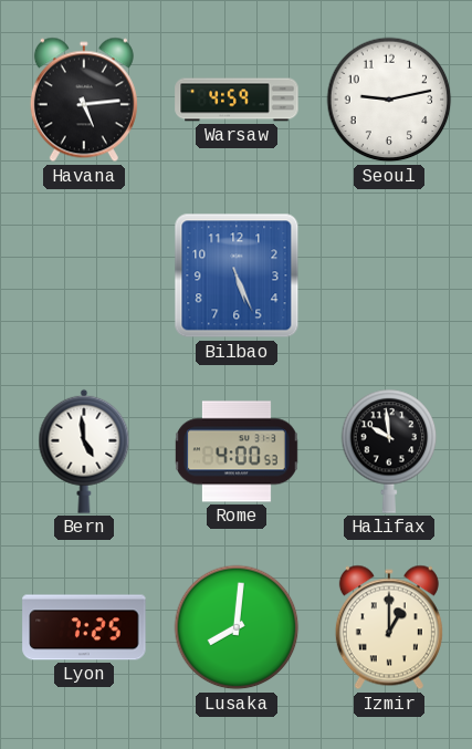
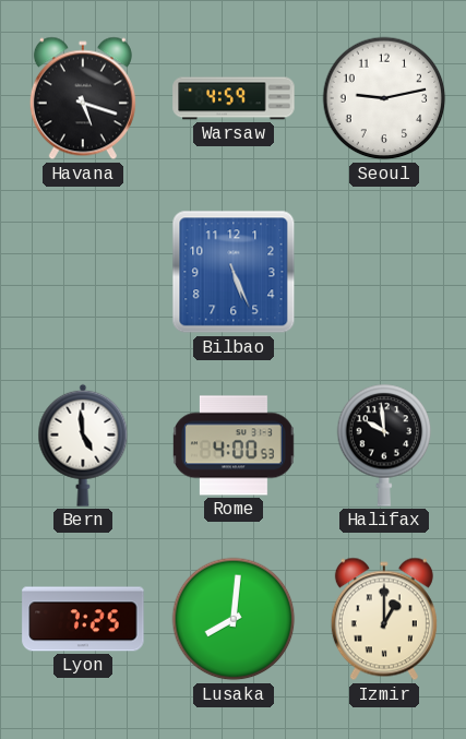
Havana: 5:14 -> 5:18 (83, 98)
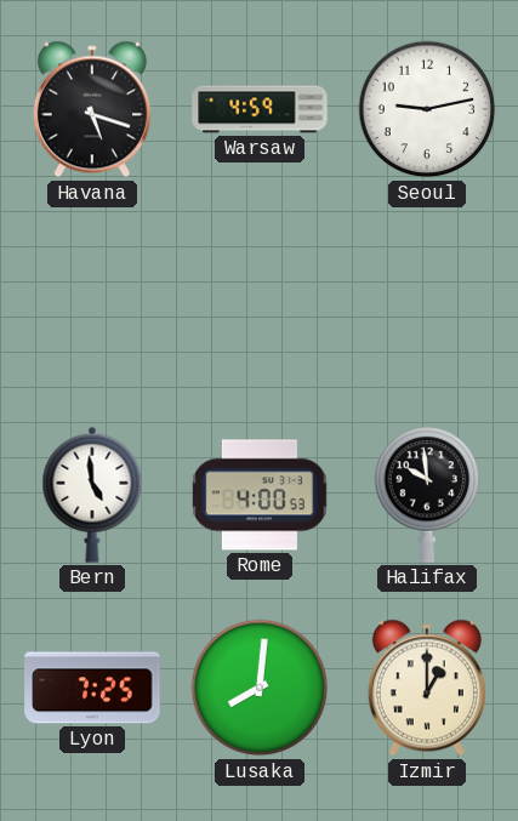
Bilbao: 5:26 -> none (234, 272)
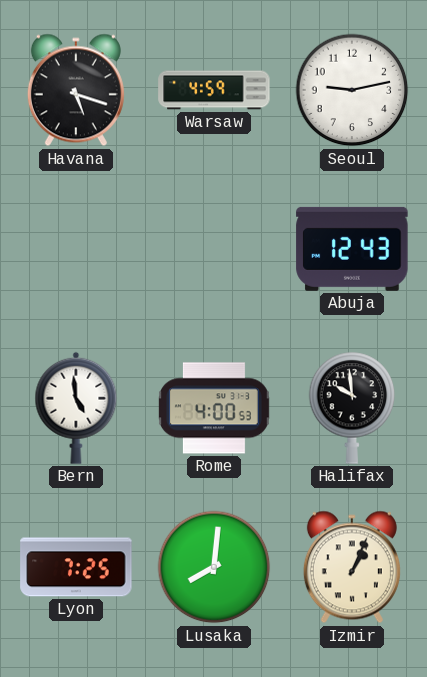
Abuja: none -> 12:43 (352, 249)
Izmir: 1:00 -> 1:04 (352, 567)
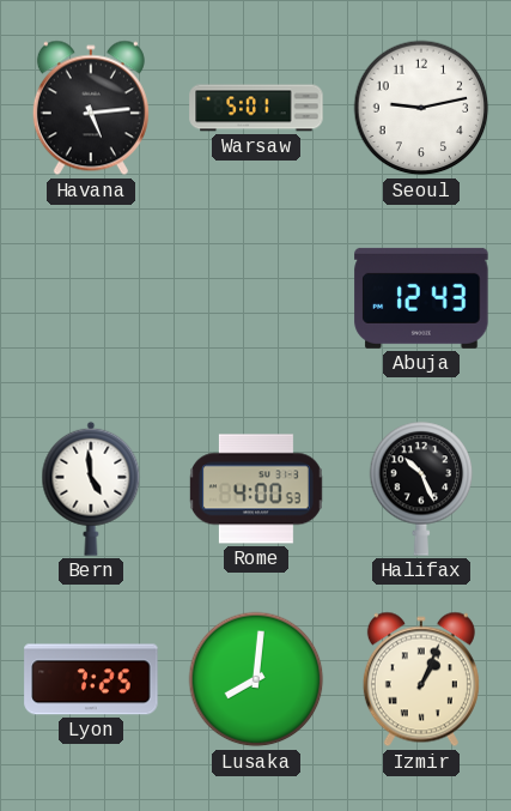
Havana: 5:18 -> 5:14 (91, 108)
Warsaw: 4:59 -> 5:01 (256, 108)
Halifax: 9:59 -> 10:26 (421, 489)
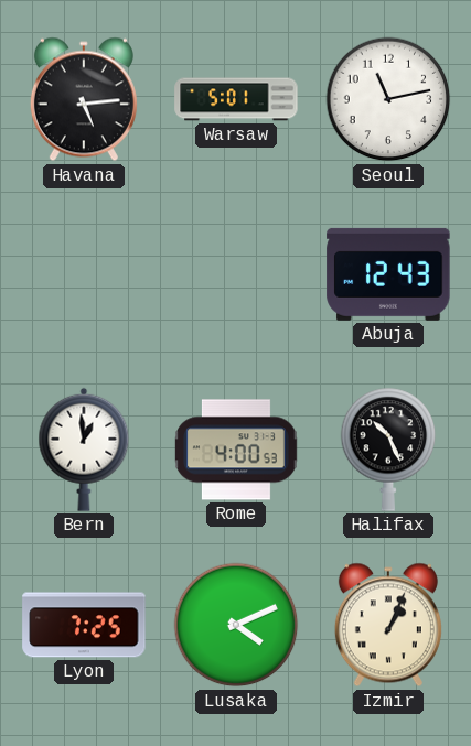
Seoul: 9:13 -> 11:13 (388, 99)
Bern: 4:59 -> 12:59 (84, 450)
Lusaka: 8:01 -> 4:11 (236, 625)
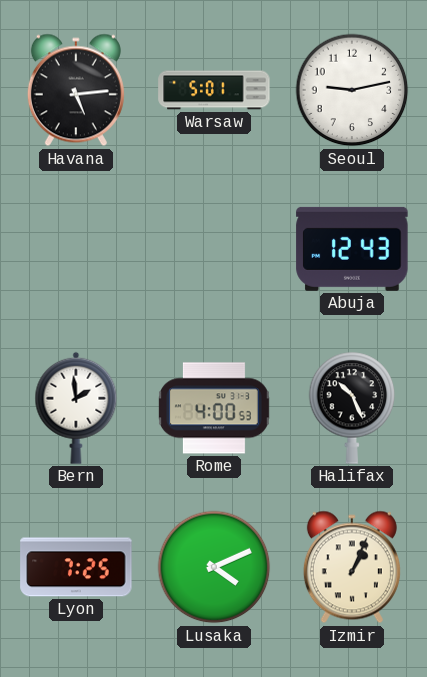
Seoul: 11:13 -> 9:13 (352, 90)
Bern: 12:59 -> 1:59 (76, 408)
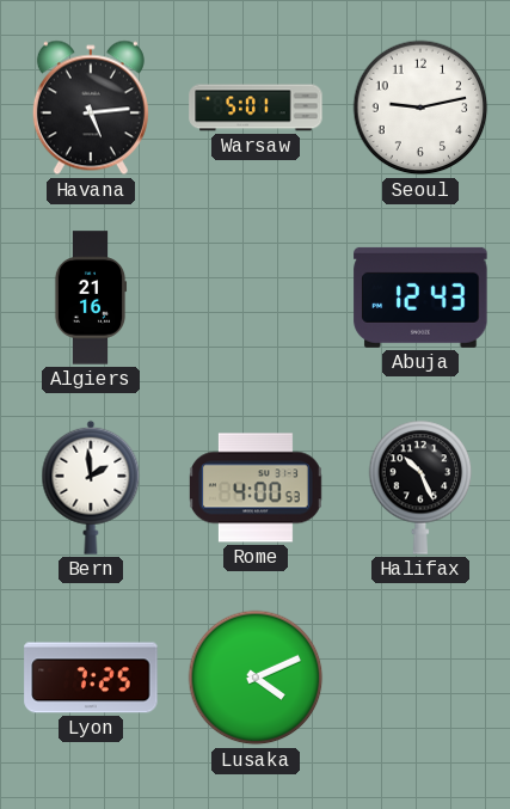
Algiers: none -> 21:16 (91, 298)
Izmir: 1:04 -> none (352, 567)
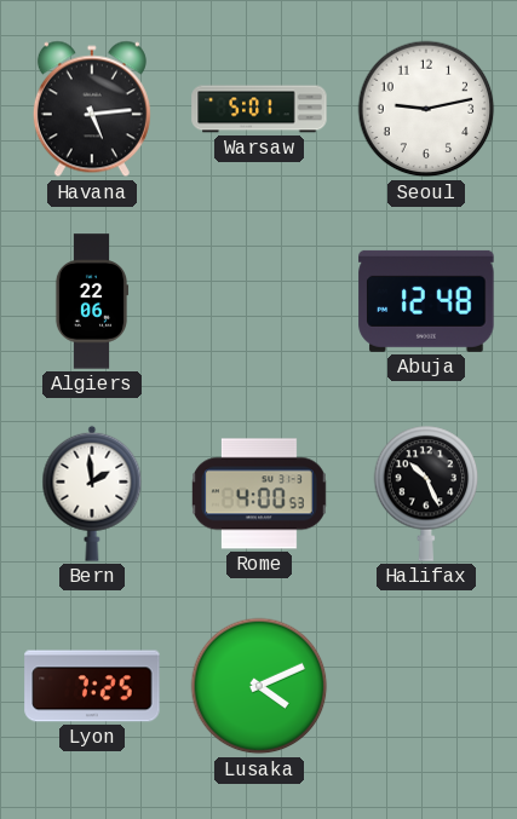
Algiers: 21:16 -> 22:06 (92, 301)
Abuja: 12:43 -> 12:48 (426, 301)
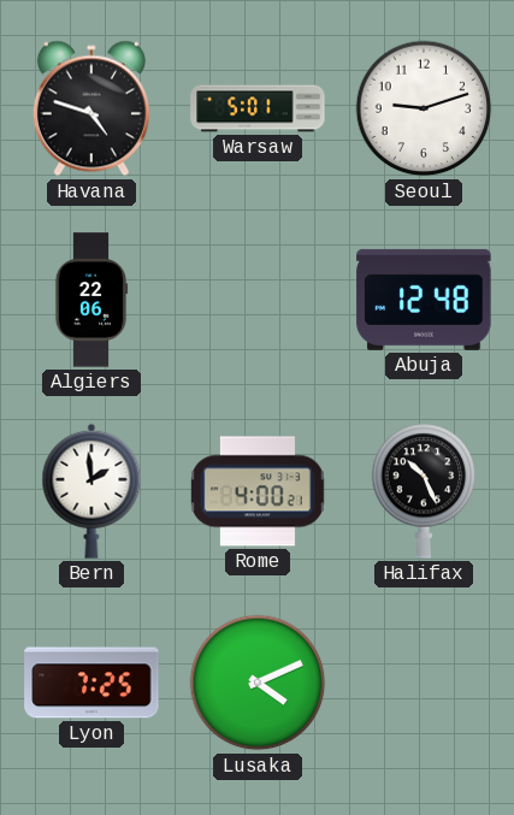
Havana: 5:14 -> 4:48 (91, 108)
Seoul: 9:13 -> 9:12 (424, 108)
Rome: 4:00:53 -> 4:00:21 (258, 491)
